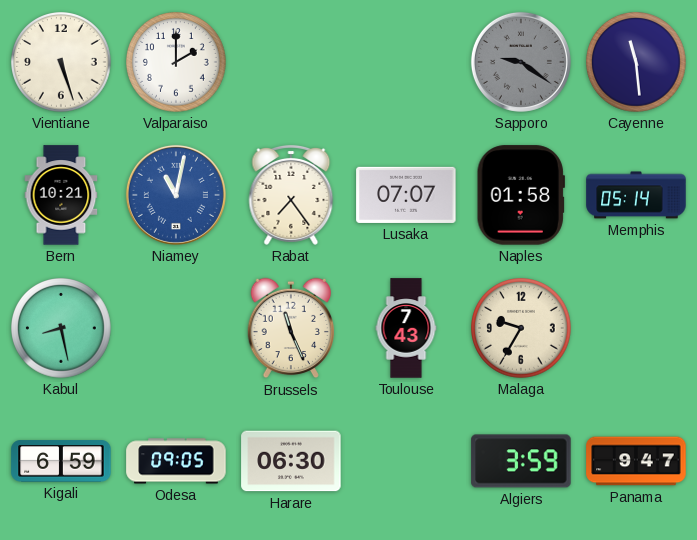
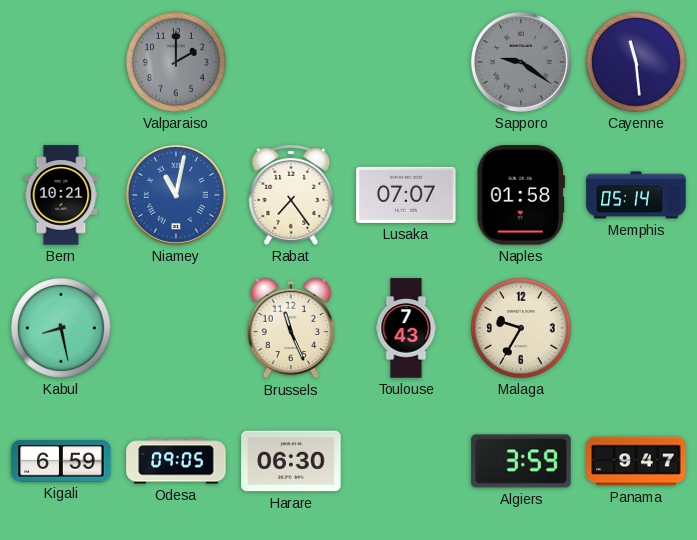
Vientiane: 5:27 -> none (62, 63)
Valparaiso dial: white -> grey (177, 63)
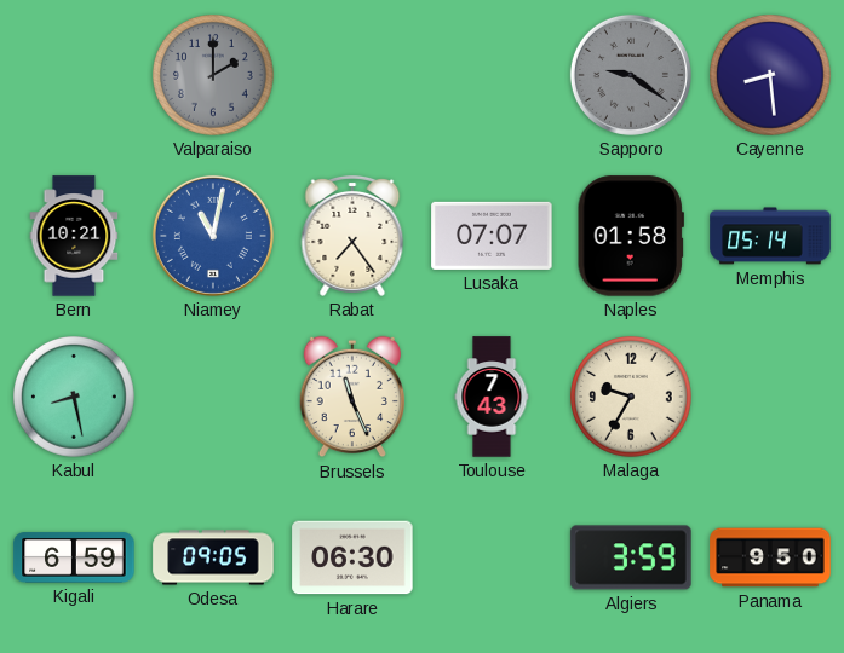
Cayenne: 11:29 -> 8:29 (771, 76)
Panama: 9:47 -> 9:50 (770, 557)
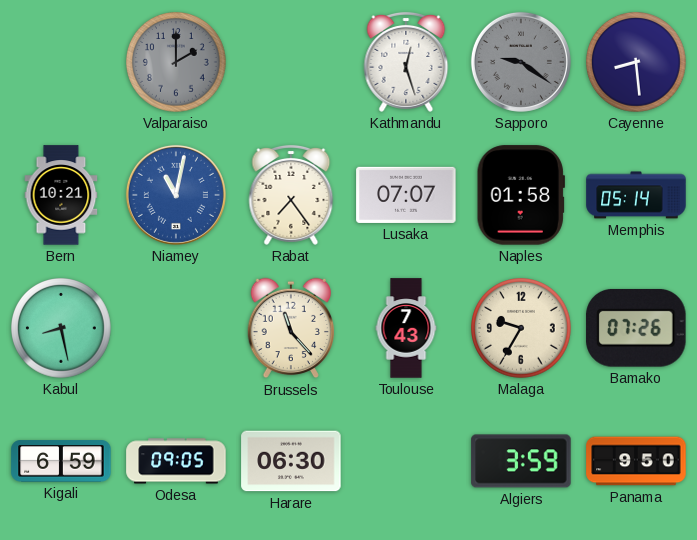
Kathmandu: none -> 12:27 (406, 62)
Brussels: 11:26 -> 11:23 (290, 328)
Bamako: none -> 07:26 (636, 328)
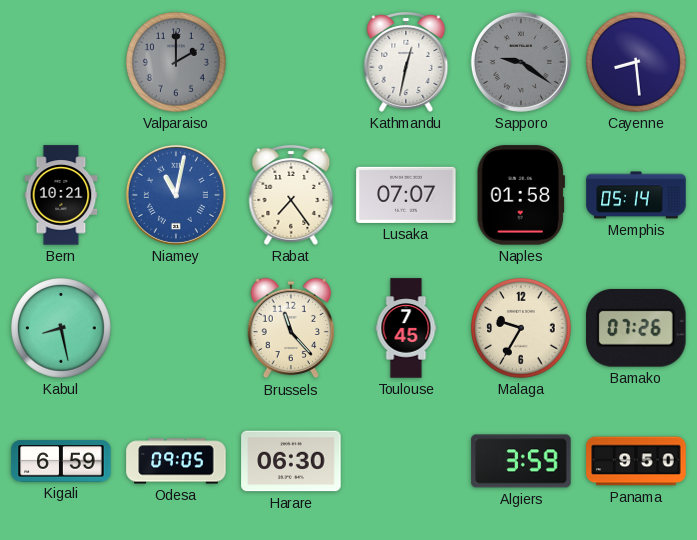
Kathmandu: 12:27 -> 12:32 (406, 62)
Toulouse: 7:43 -> 7:45 (406, 328)
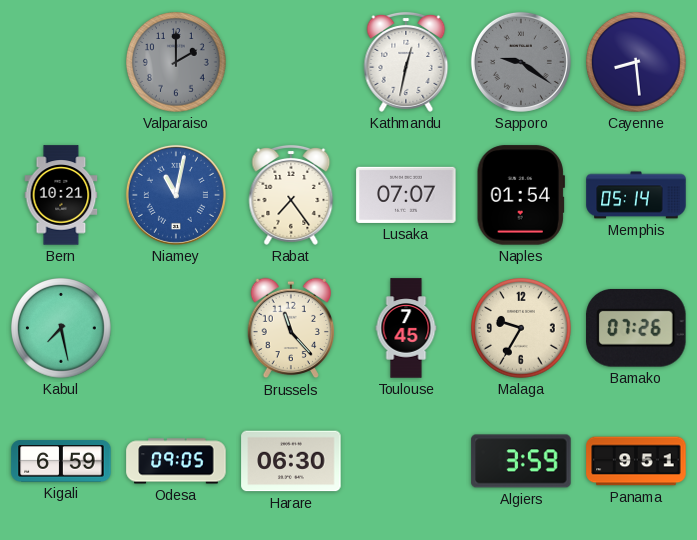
Naples: 01:58 -> 01:54 (521, 195)
Kabul: 8:28 -> 7:28 (62, 329)
Panama: 9:50 -> 9:51 (636, 461)
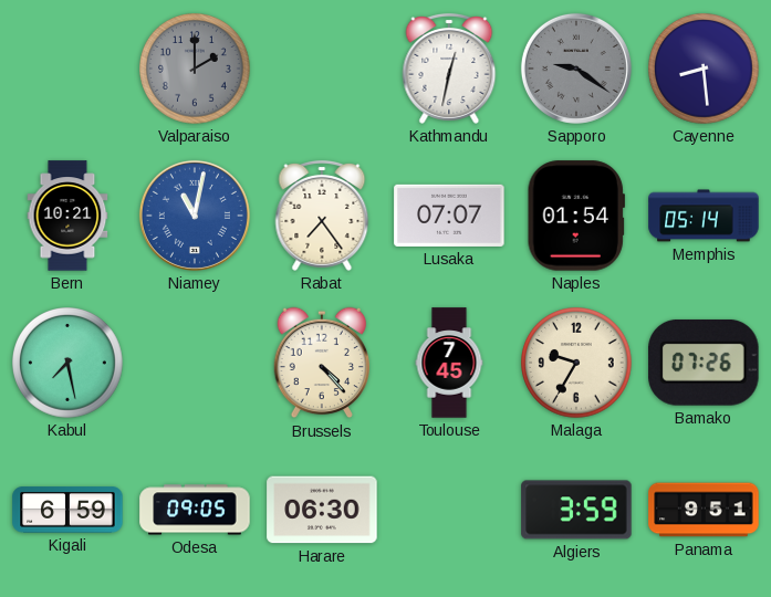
Brussels: 11:23 -> 4:23 (321, 363)
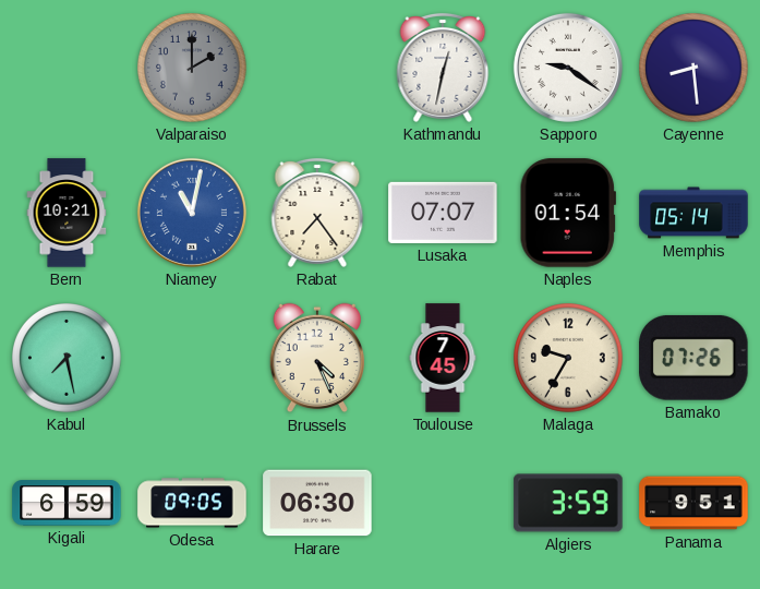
Sapporo dial: grey -> white (568, 68)
Brussels: 4:23 -> 4:26 (316, 358)
